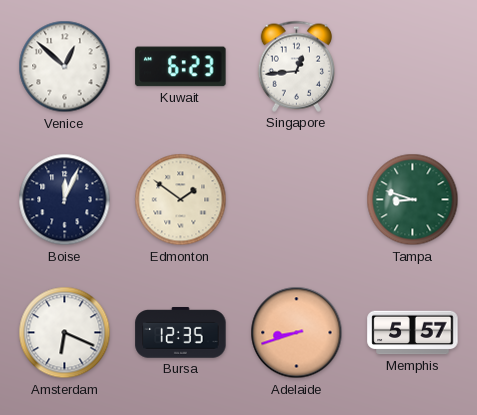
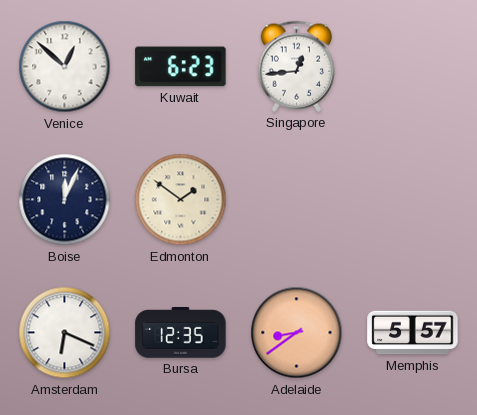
Tampa: 8:48 -> none (413, 200)
Adelaide: 8:42 -> 8:39 (297, 333)
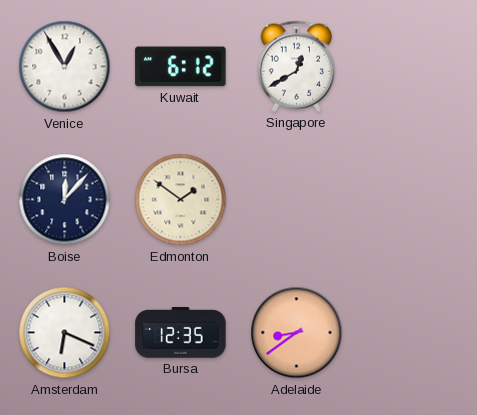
Venice: 12:52 -> 12:55 (65, 67)
Kuwait: 6:23 -> 6:12 (181, 67)
Singapore: 12:44 -> 12:40 (296, 66)
Boise: 12:04 -> 12:07 (65, 200)
Memphis: 5:57 -> none (413, 333)
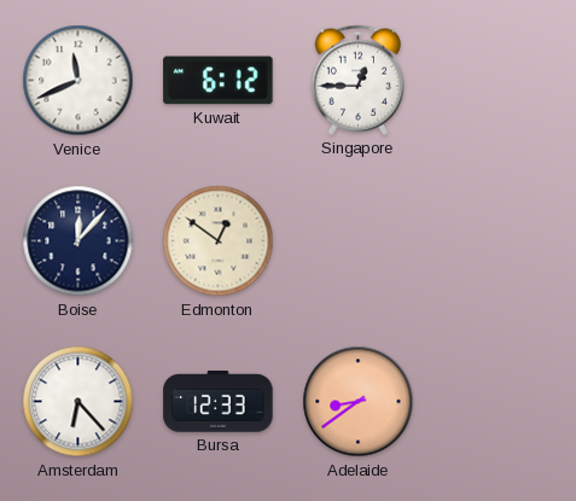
Venice: 12:55 -> 11:41 (78, 81)
Singapore: 12:40 -> 12:45 (357, 80)
Edmonton: 1:51 -> 12:51 (219, 241)
Amsterdam: 6:19 -> 6:23 (78, 402)
Bursa: 12:35 -> 12:33 (219, 402)
